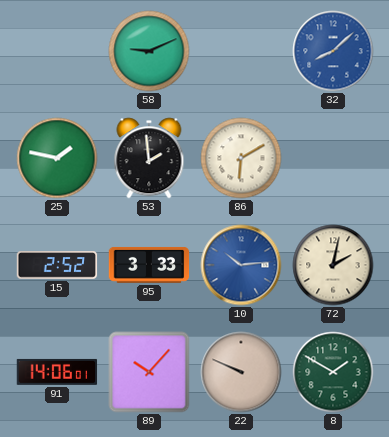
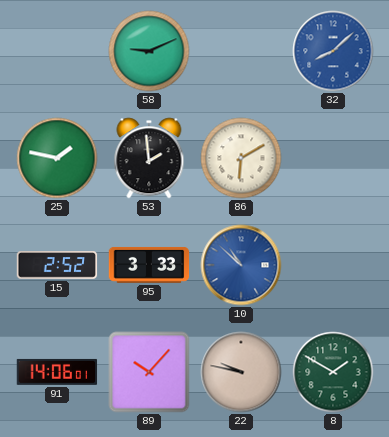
10: 10:14 -> 10:52 (241, 265)
72: 2:02 -> none (333, 265)
22: 9:49 -> 9:47 (241, 372)
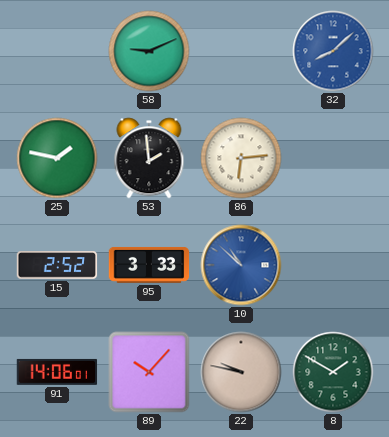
86: 6:10 -> 6:14 (241, 158)
